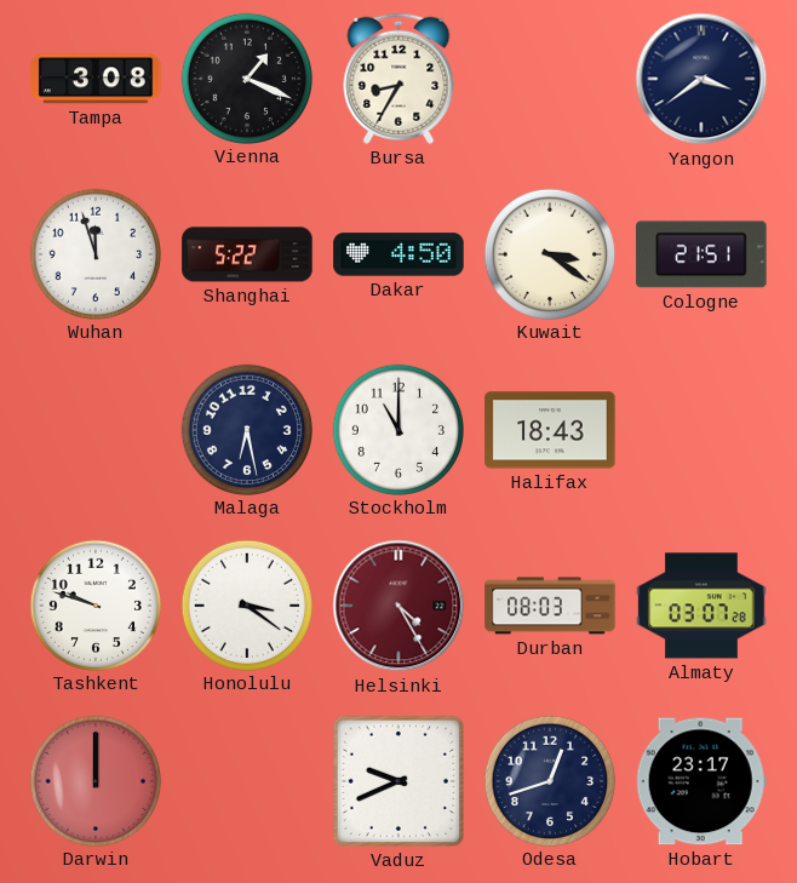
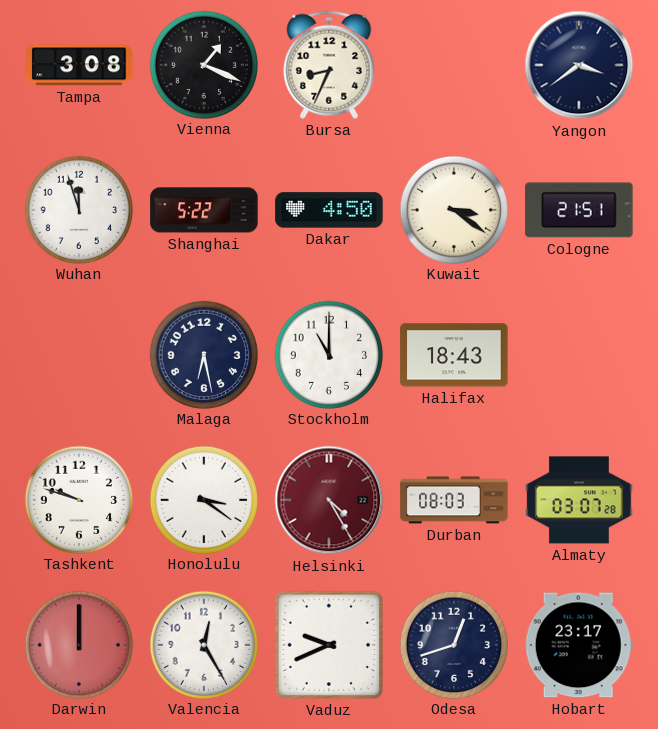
Bursa: 8:35 -> 8:34 (329, 65)
Valencia: none -> 12:25 (203, 644)
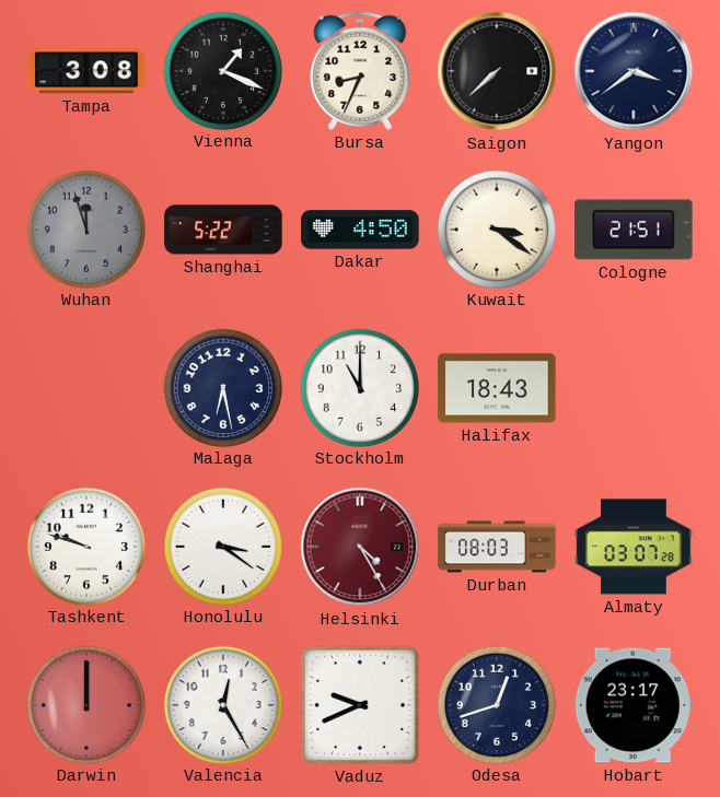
Saigon: none -> 7:38 (497, 71)
Wuhan dial: white -> grey (85, 228)
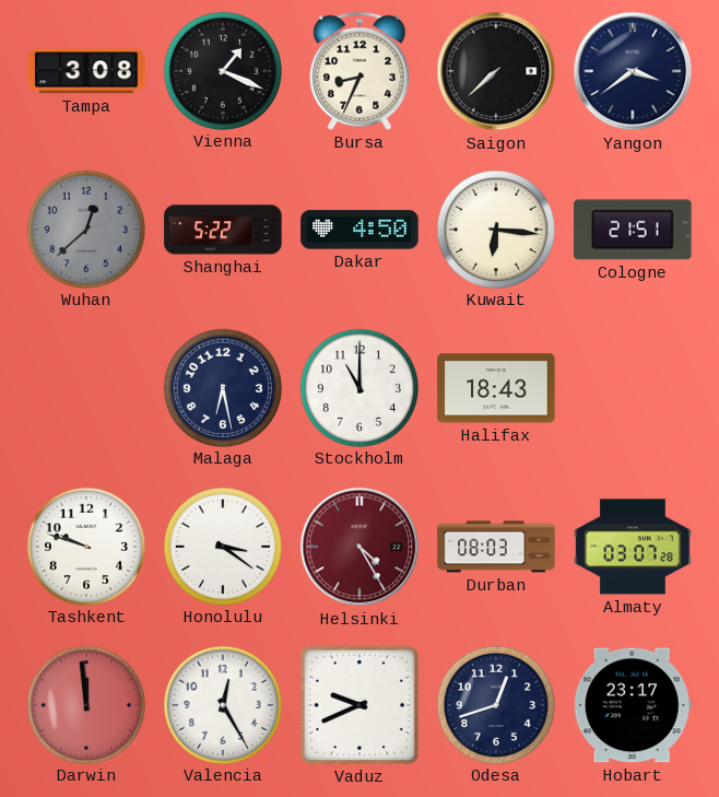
Wuhan: 11:57 -> 12:38 (85, 228)
Kuwait: 3:21 -> 6:16 (495, 228)
Darwin: 12:00 -> 11:59 (85, 704)
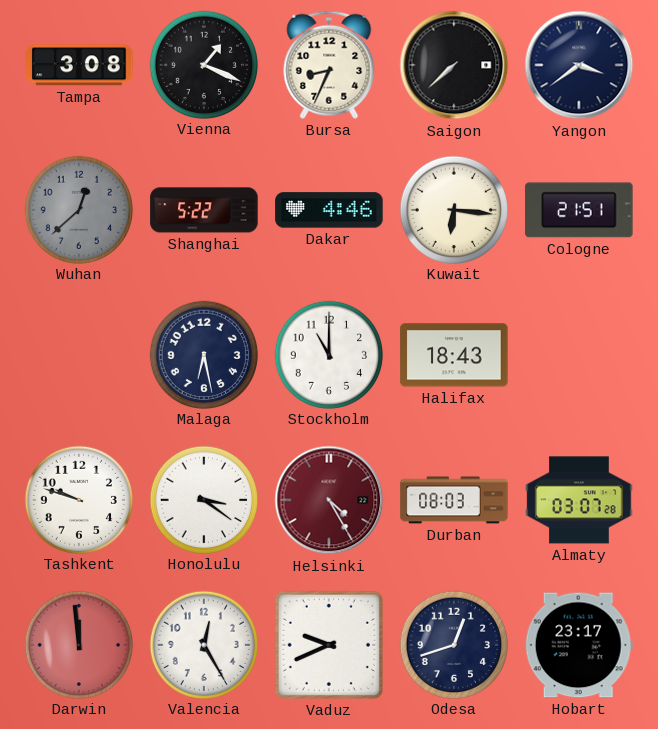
Dakar: 4:50 -> 4:46 (329, 210)
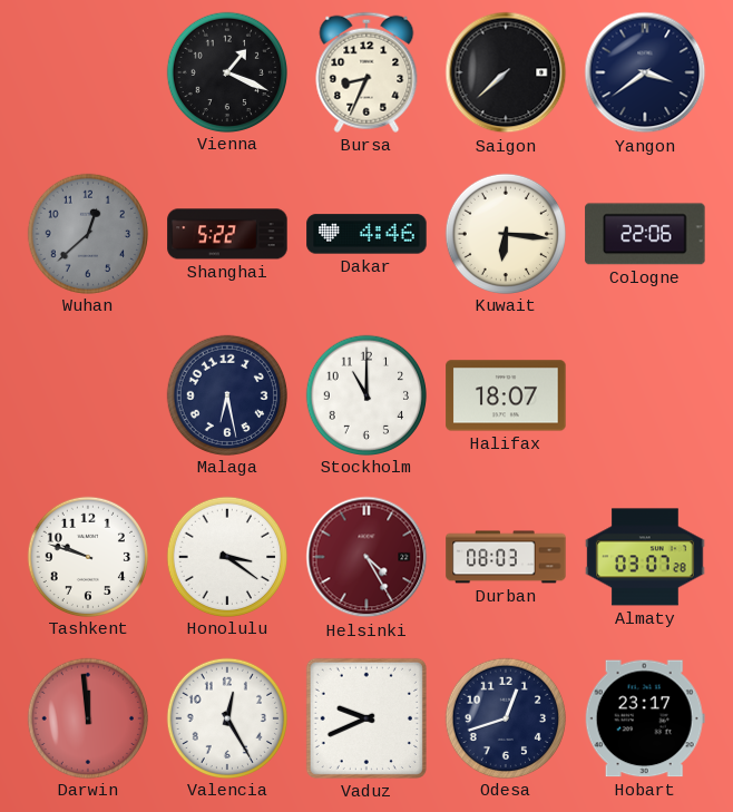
Tampa: 3:08 -> none (79, 65)
Cologne: 21:51 -> 22:06 (645, 234)
Halifax: 18:43 -> 18:07 (506, 395)
